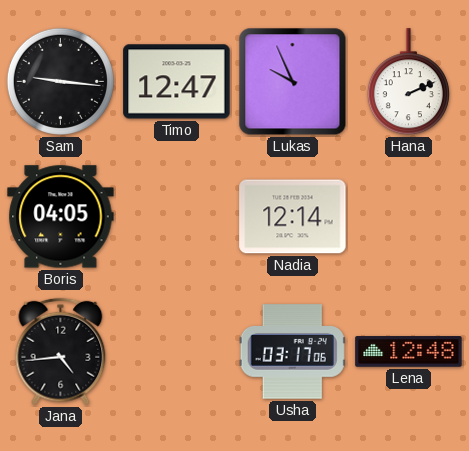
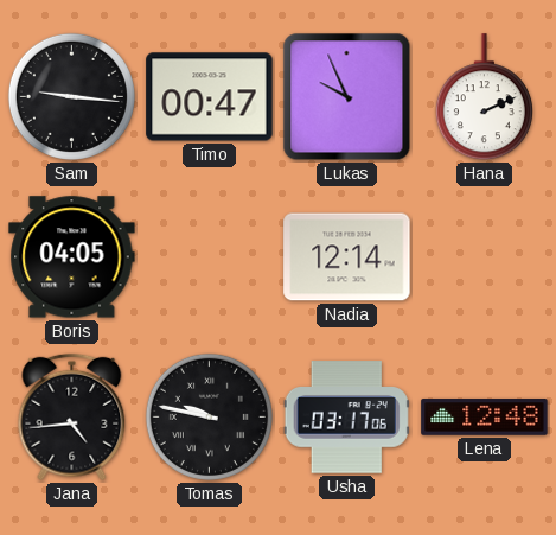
Timo: 12:47 -> 00:47 (210, 97)
Tomas: none -> 9:47 (209, 416)
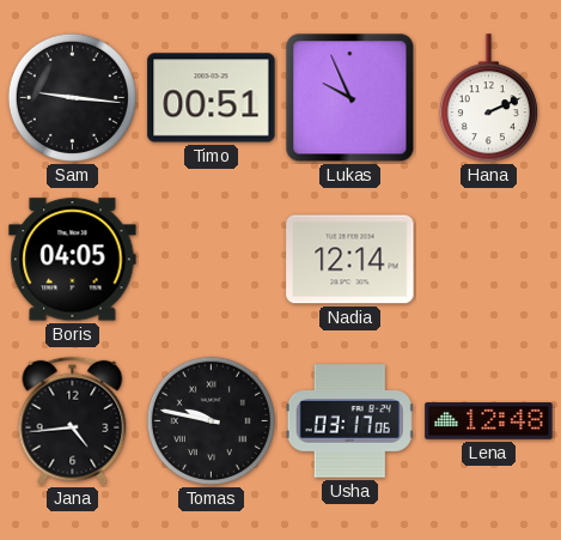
Timo: 00:47 -> 00:51 (212, 98)
